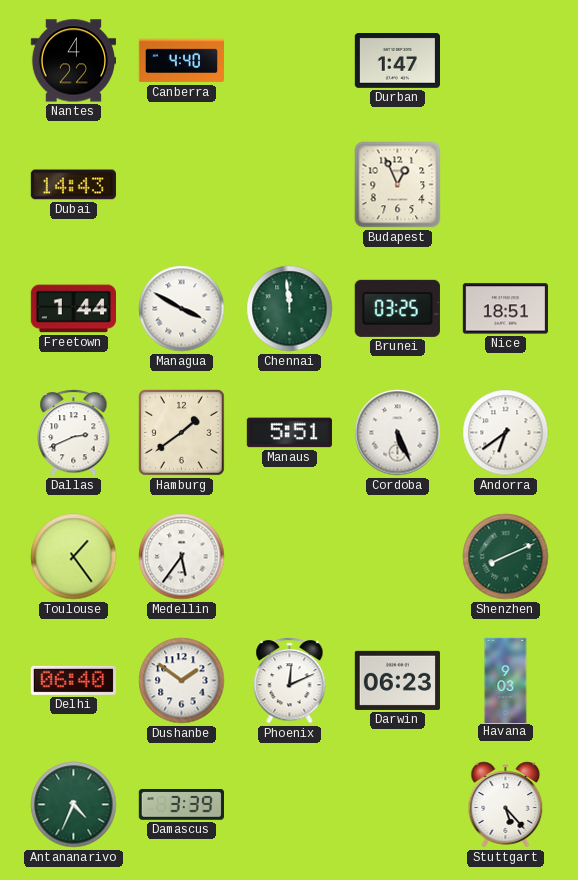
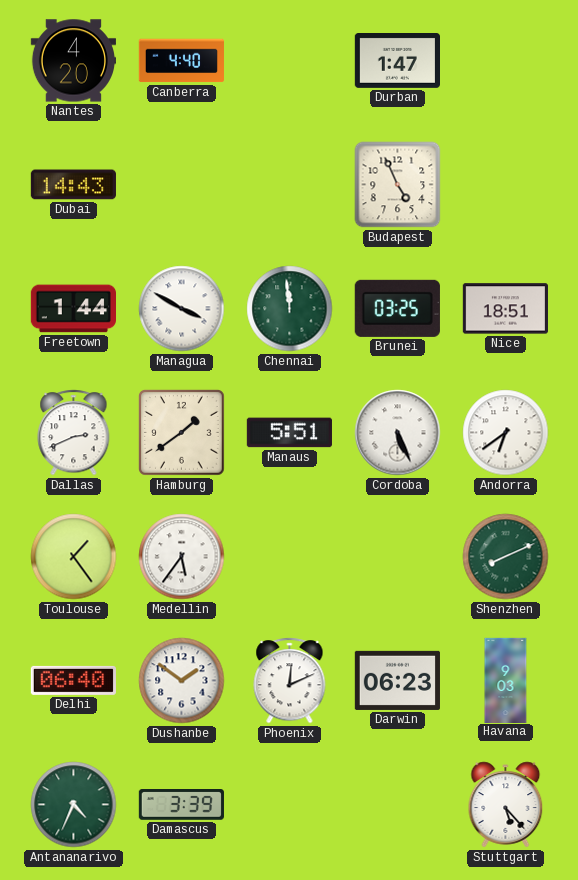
Nantes: 4:22 -> 4:20 (73, 61)
Budapest: 12:56 -> 4:56 (398, 185)
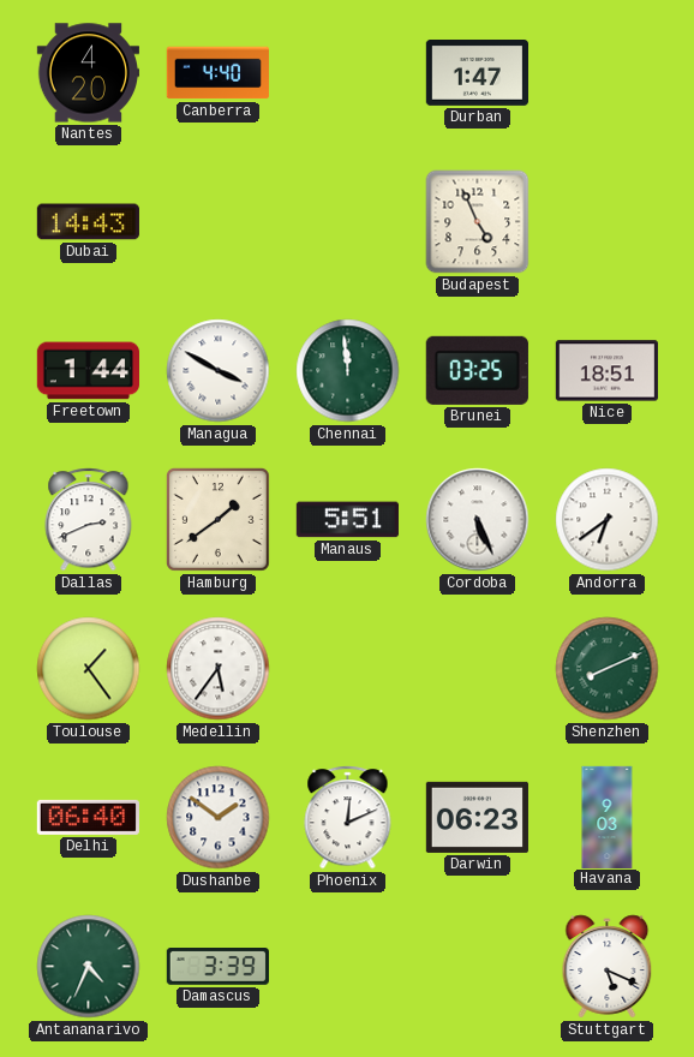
Stuttgart: 5:23 -> 5:19 (608, 967)
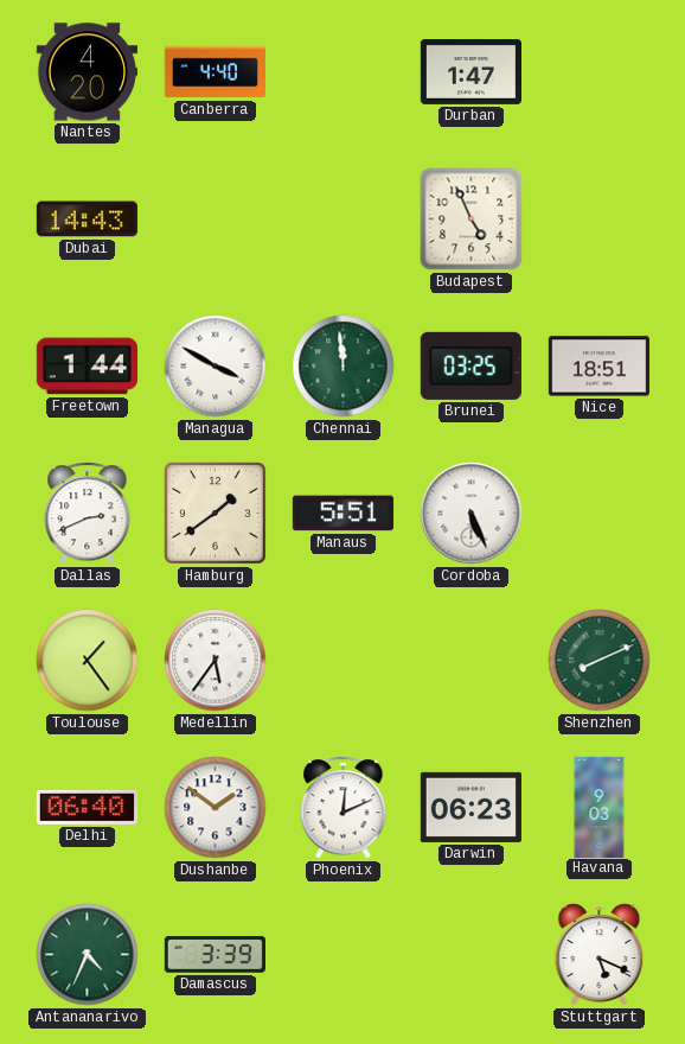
Andorra: 6:39 -> none (608, 520)
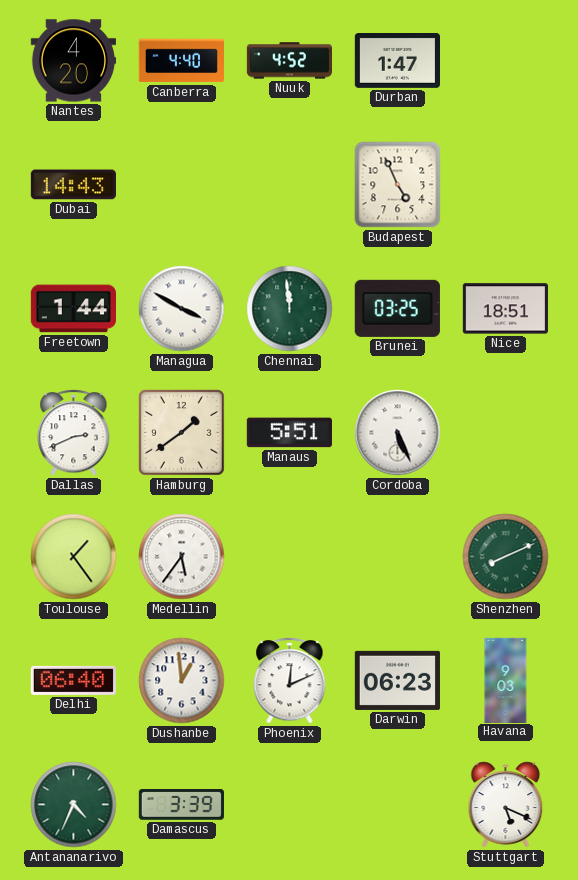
Nuuk: none -> 4:52 (289, 61)
Dushanbe: 1:51 -> 12:59 (182, 681)
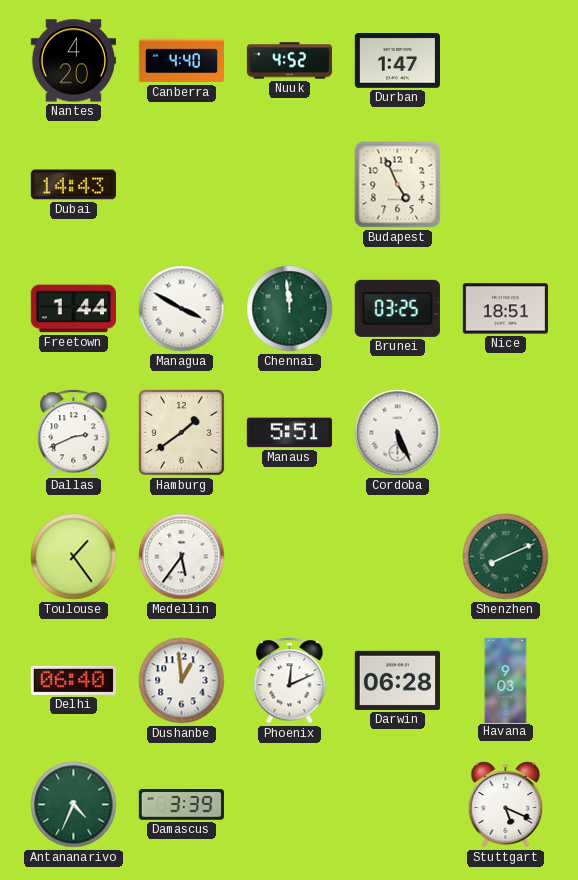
Darwin: 06:23 -> 06:28 (397, 680)
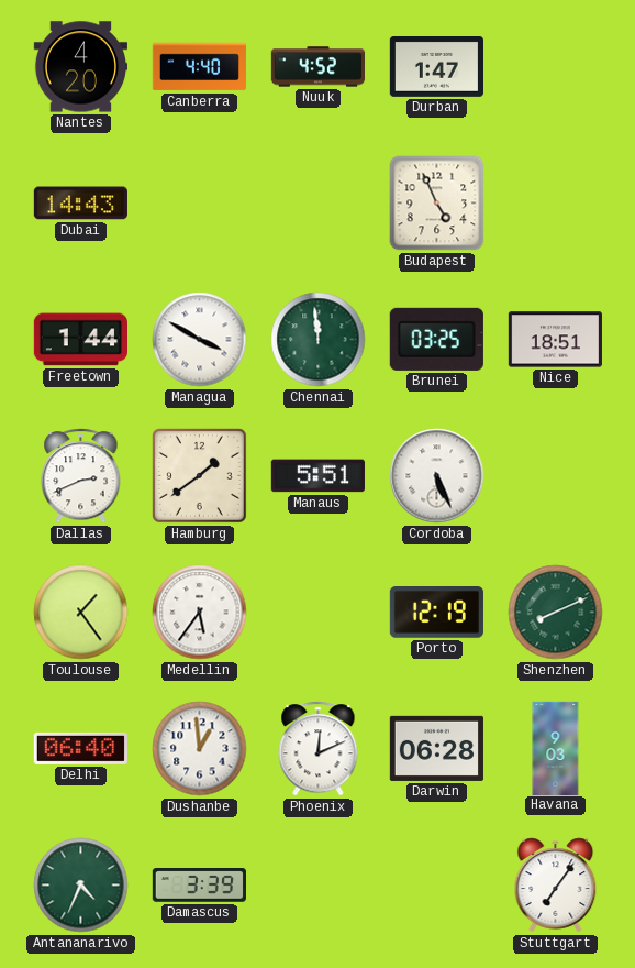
Porto: none -> 12:19 (436, 613)
Stuttgart: 5:19 -> 7:06 (556, 886)
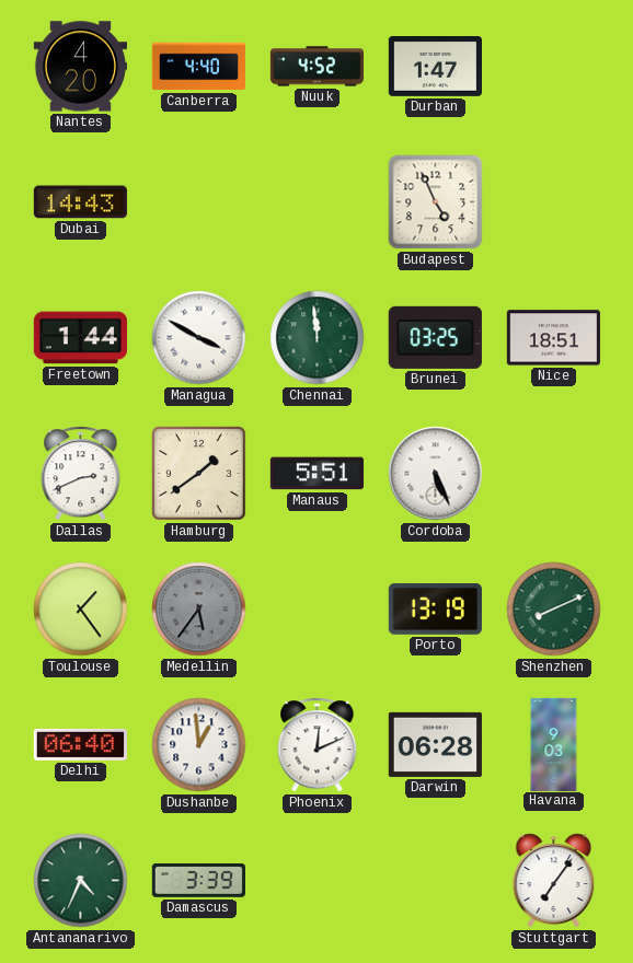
Medellin dial: white -> grey (199, 610)
Porto: 12:19 -> 13:19 (435, 610)
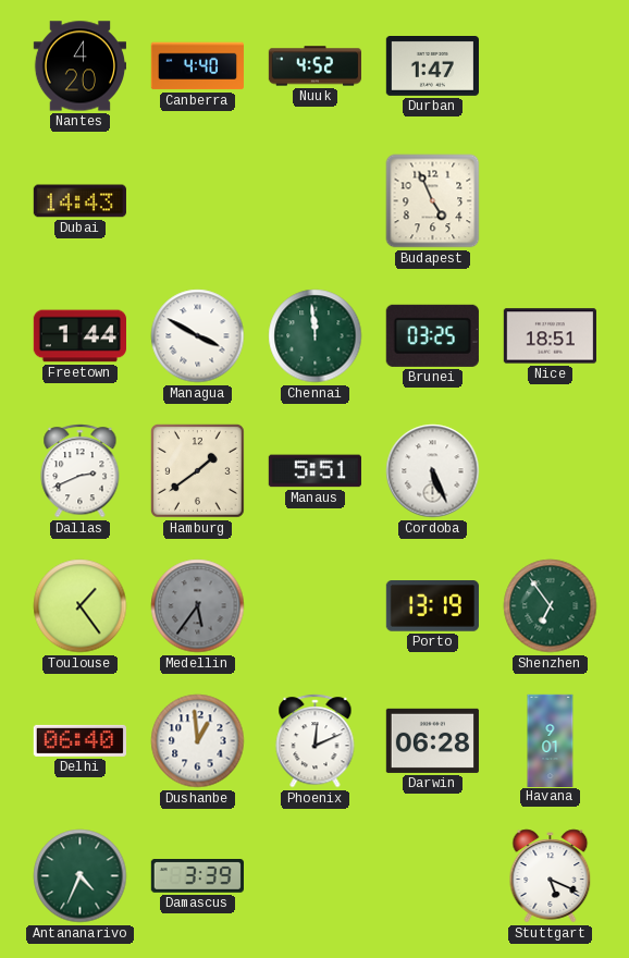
Shenzhen: 8:11 -> 6:54 (551, 606)
Havana: 9:03 -> 9:01 (551, 740)
Stuttgart: 7:06 -> 5:19 (551, 876)
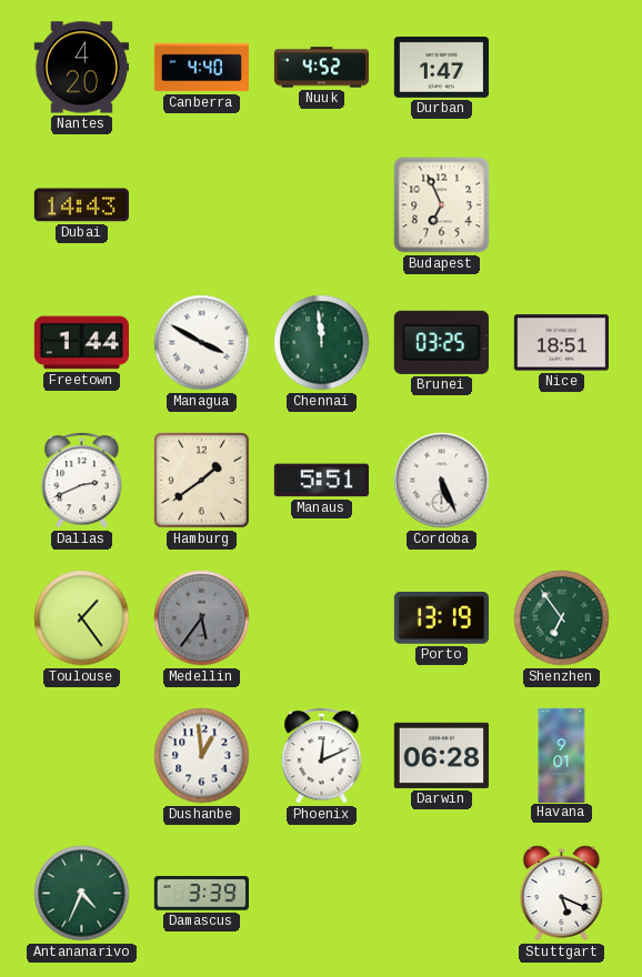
Budapest: 4:56 -> 6:56 (442, 205)
Delhi: 06:40 -> none (79, 740)
